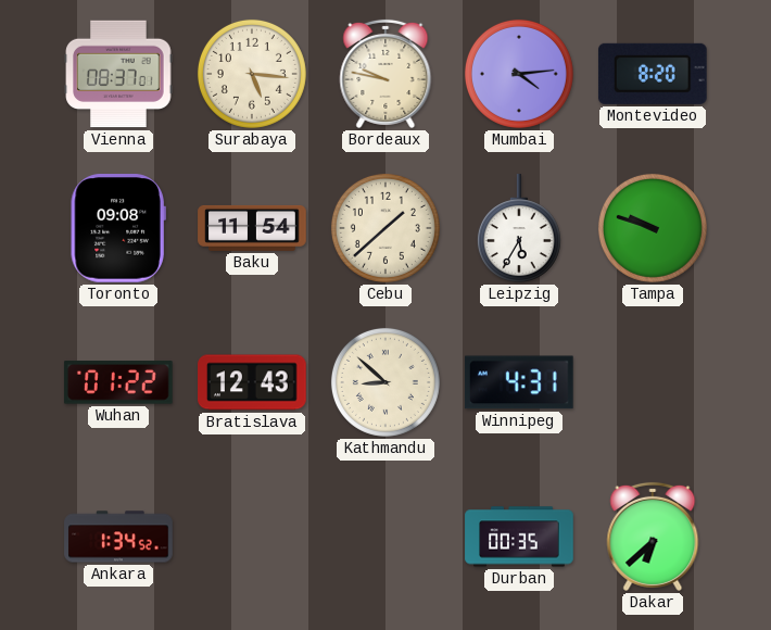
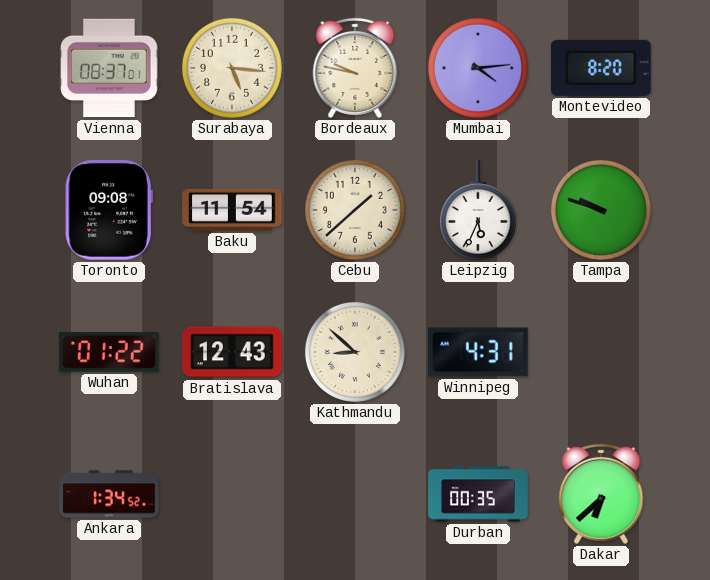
Leipzig: 5:35 -> 5:34 (478, 210)
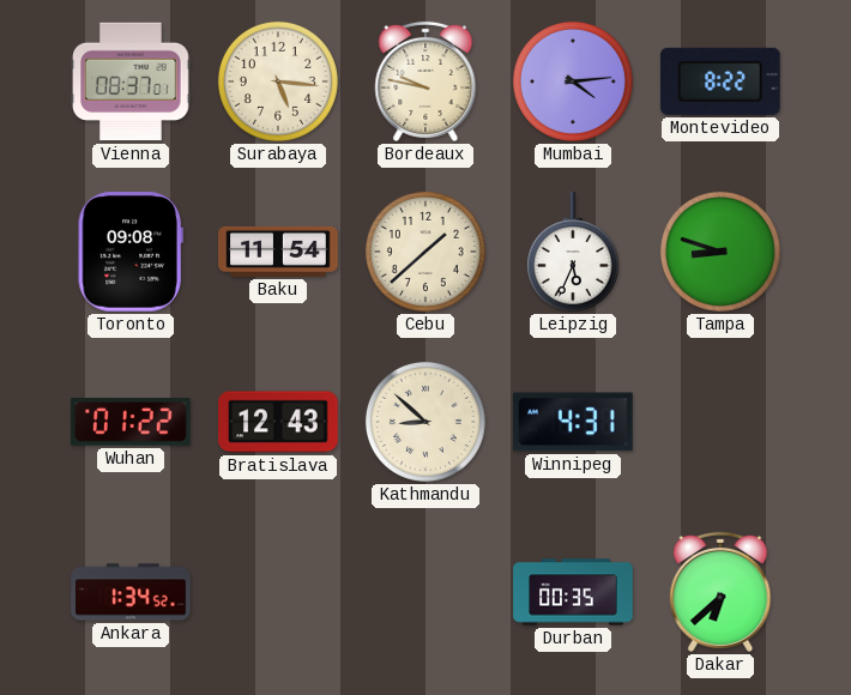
Montevideo: 8:20 -> 8:22 (720, 81)
Tampa: 9:48 -> 8:48 (720, 252)
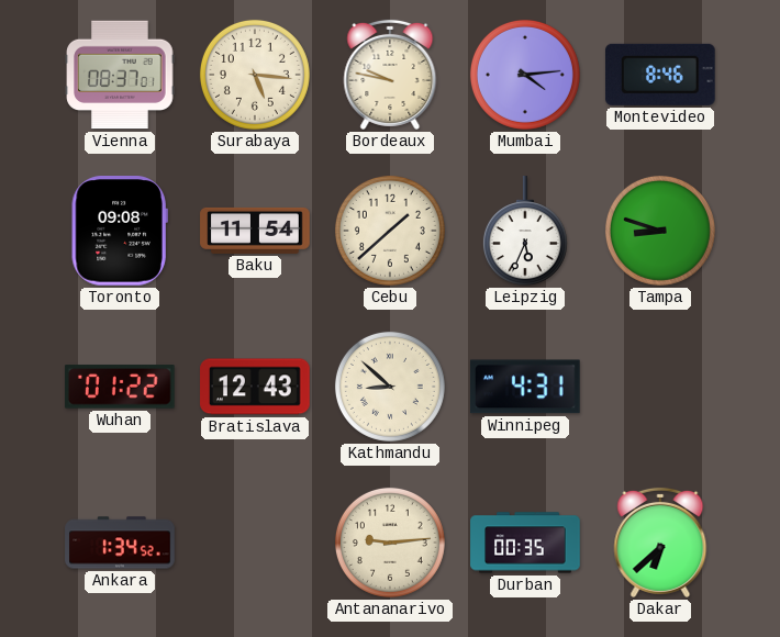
Montevideo: 8:22 -> 8:46 (660, 75)
Antananarivo: none -> 9:14 (390, 543)
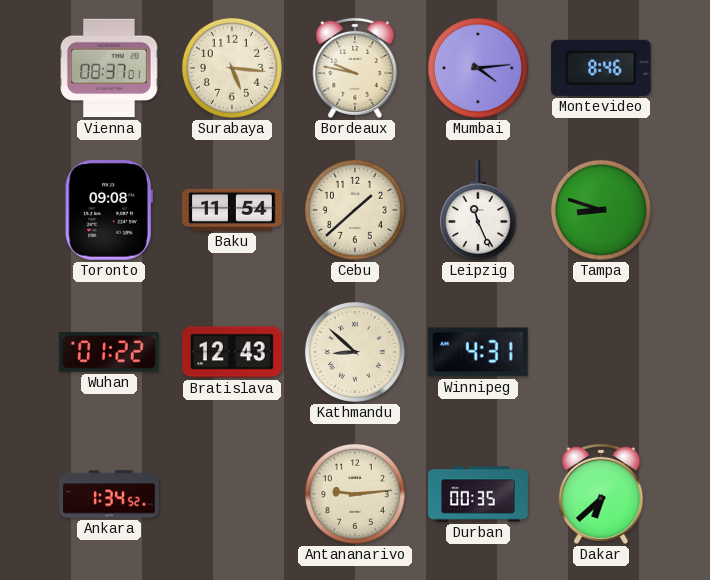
Leipzig: 5:34 -> 11:26 (478, 210)
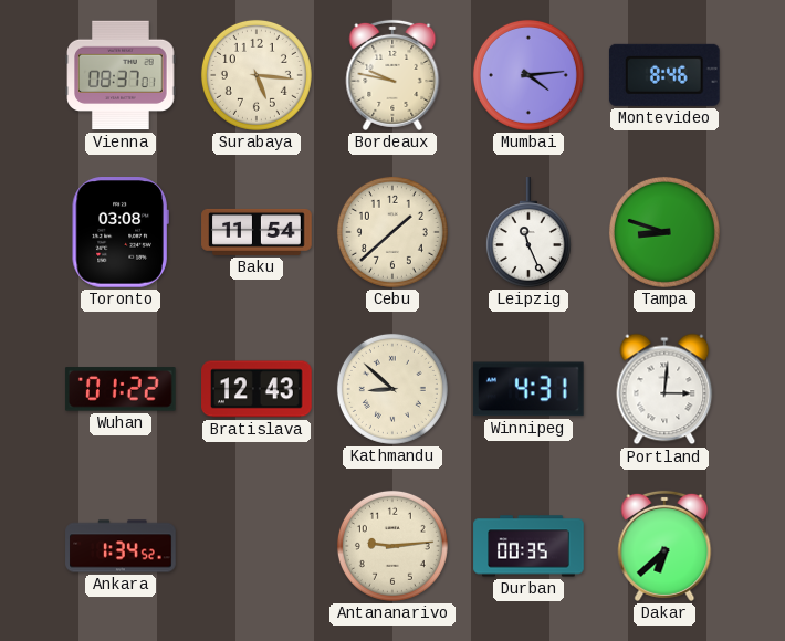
Toronto: 09:08 -> 03:08 (121, 233)
Portland: none -> 3:01 (664, 389)
